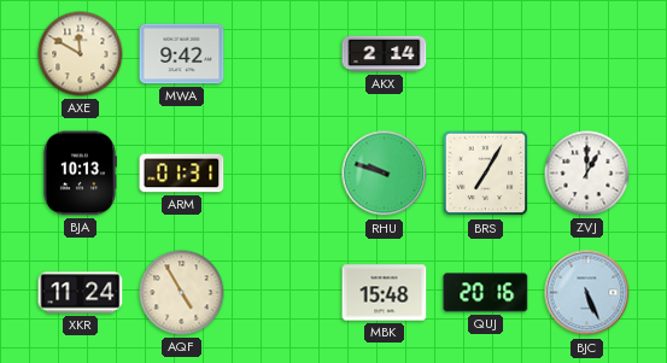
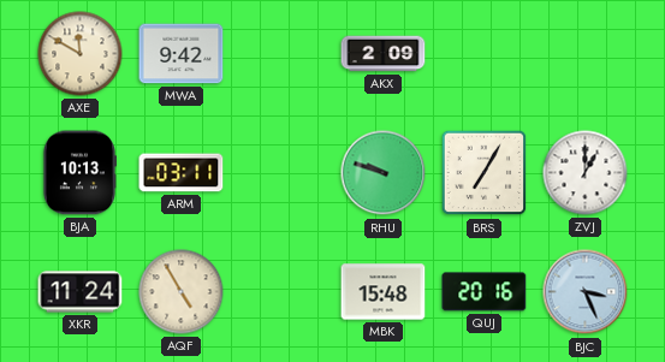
AKX: 2:14 -> 2:09 (384, 54)
ARM: 01:31 -> 03:11 (182, 173)
BJC: 5:26 -> 3:26 (586, 292)
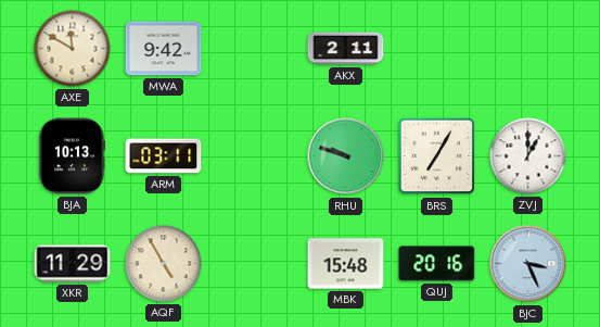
AKX: 2:09 -> 2:11 (346, 49)
XKR: 11:24 -> 11:29 (73, 264)
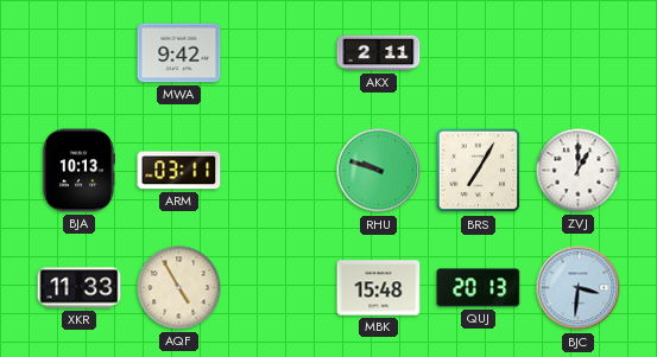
AXE: 11:50 -> none (73, 49)
XKR: 11:29 -> 11:33 (80, 288)
QUJ: 20:16 -> 20:13 (479, 288)
BJC: 3:26 -> 3:31 (579, 288)
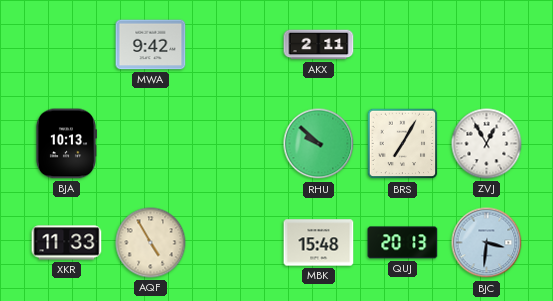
ARM: 03:11 -> none (179, 171)
RHU: 9:48 -> 9:52 (319, 144)
ZVJ: 1:00 -> 12:55 (487, 144)
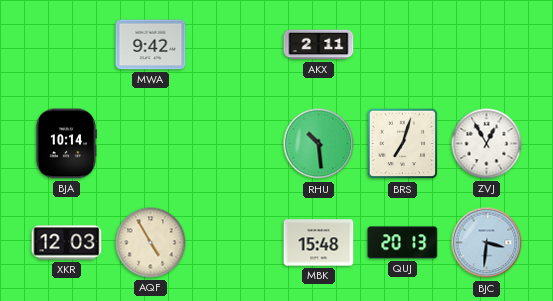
BJA: 10:13 -> 10:14 (65, 144)
RHU: 9:52 -> 10:29 (319, 144)
BRS: 7:05 -> 7:03 (403, 144)
XKR: 11:33 -> 12:03 (67, 243)
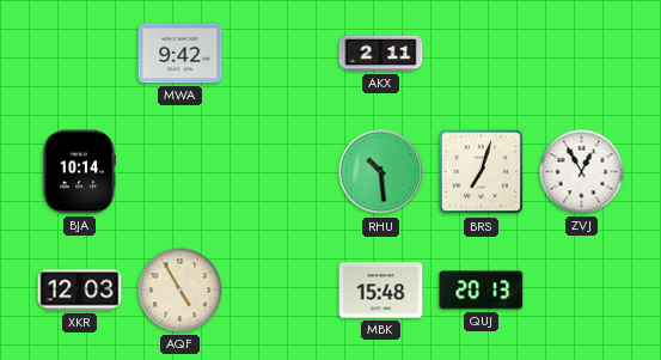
BJC: 3:31 -> none (487, 243)
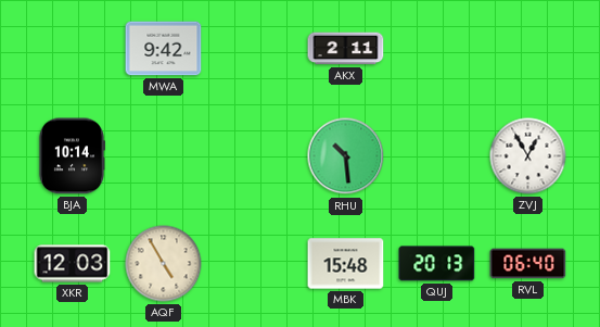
BRS: 7:03 -> none (482, 172)
RVL: none -> 06:40 (528, 264)
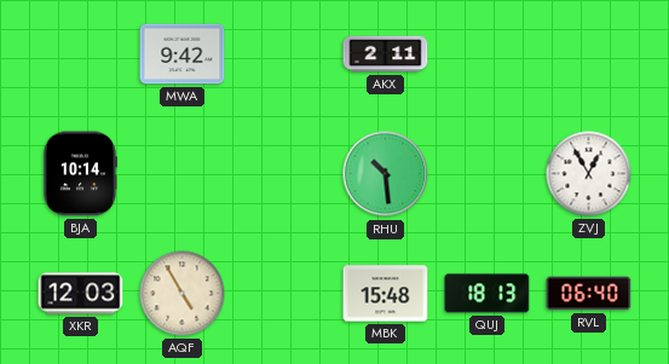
QUJ: 20:13 -> 18:13 (488, 294)
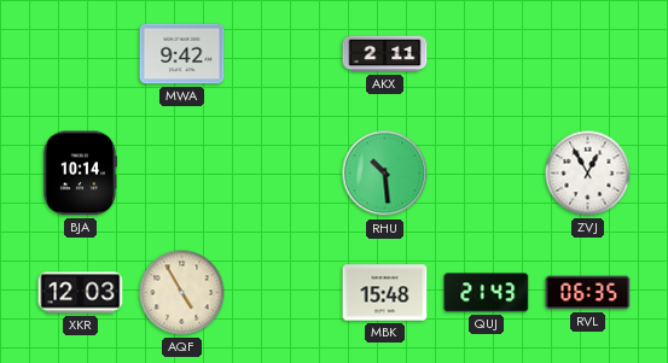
QUJ: 18:13 -> 21:43 (487, 293)
RVL: 06:40 -> 06:35 (588, 293)
